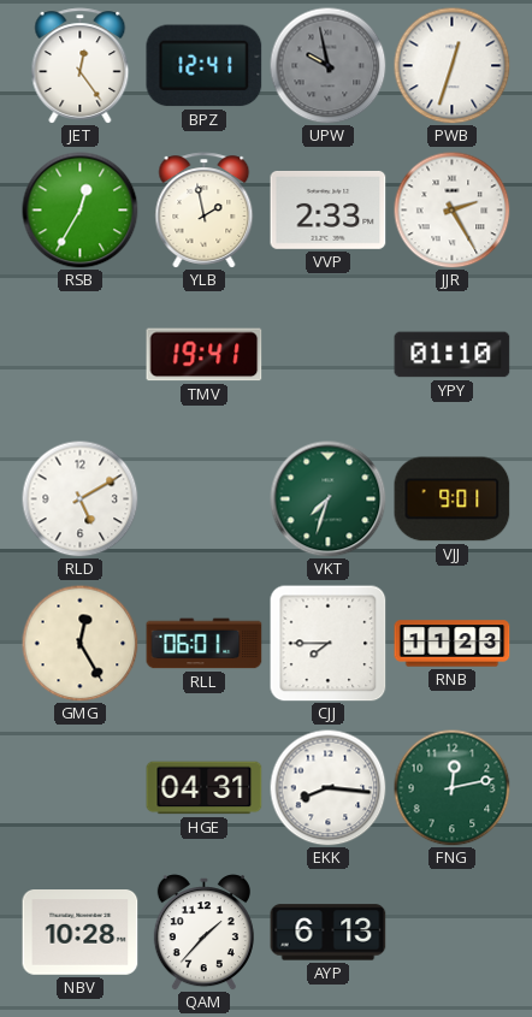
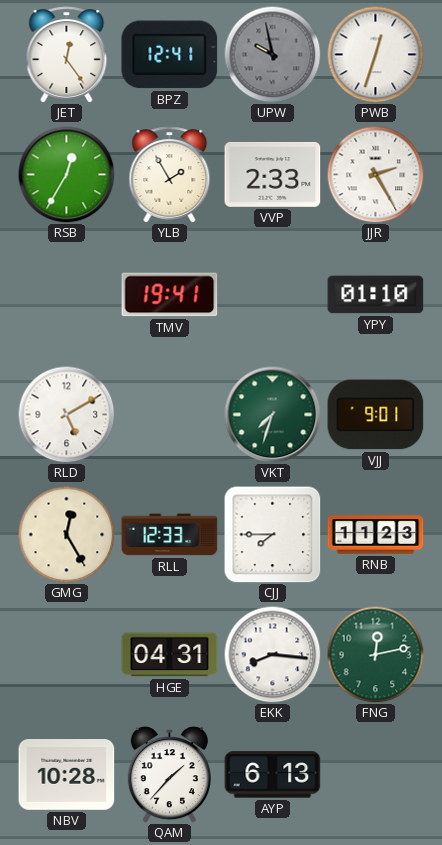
YLB: 1:58 -> 1:55 (170, 175)
RLL: 06:01 -> 12:33 (170, 535)
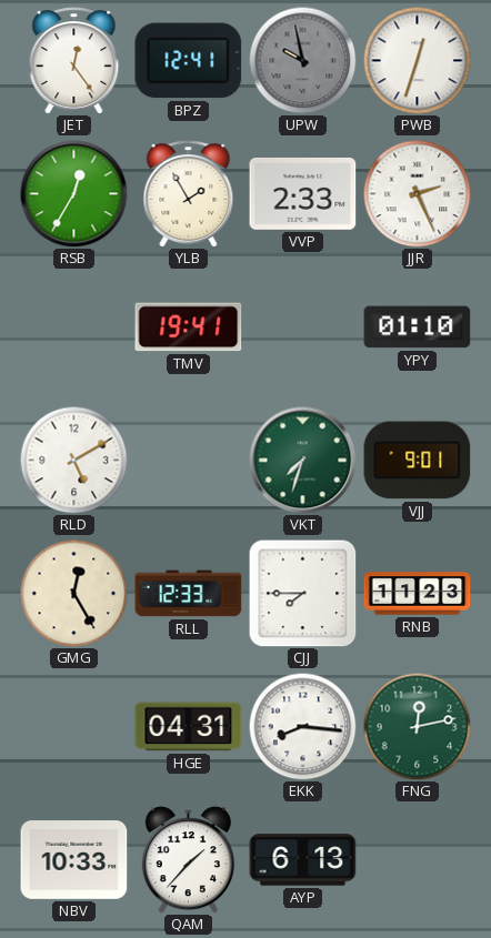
JJR: 2:25 -> 2:26 (417, 193)
NBV: 10:28 -> 10:33 (74, 860)
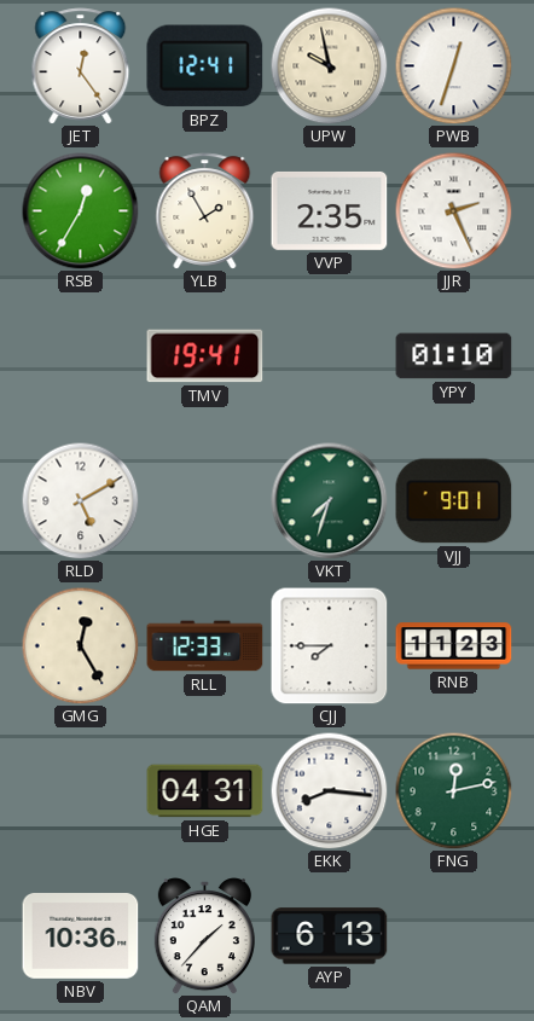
UPW dial: grey -> cream (329, 65)
VVP: 2:33 -> 2:35 (330, 210)
NBV: 10:33 -> 10:36 (81, 936)
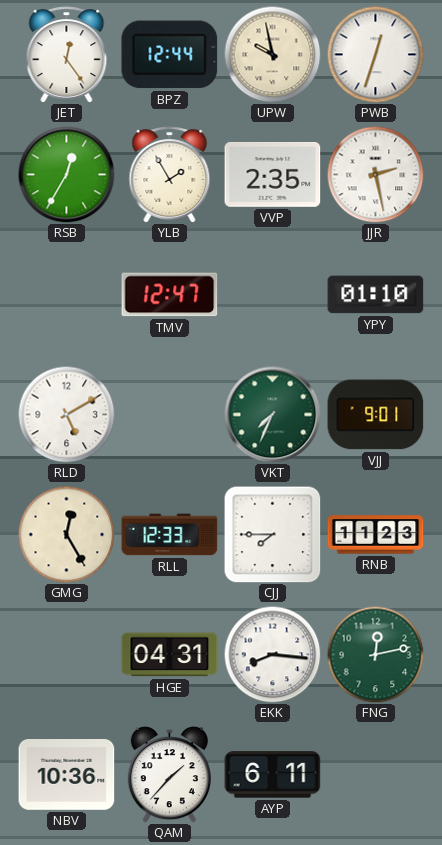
BPZ: 12:41 -> 12:44 (170, 55)
JJR: 2:26 -> 2:28 (375, 174)
TMV: 19:41 -> 12:47 (170, 295)
VKT: 7:33 -> 7:34 (273, 415)
AYP: 6:13 -> 6:11 (273, 775)
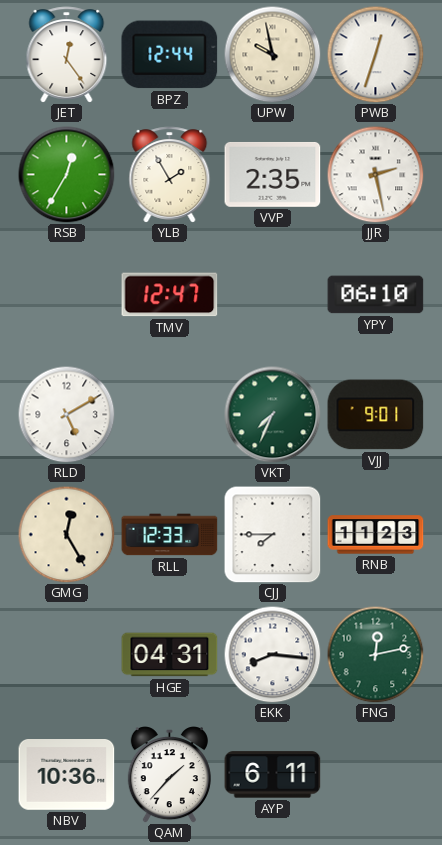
YPY: 01:10 -> 06:10 (376, 295)
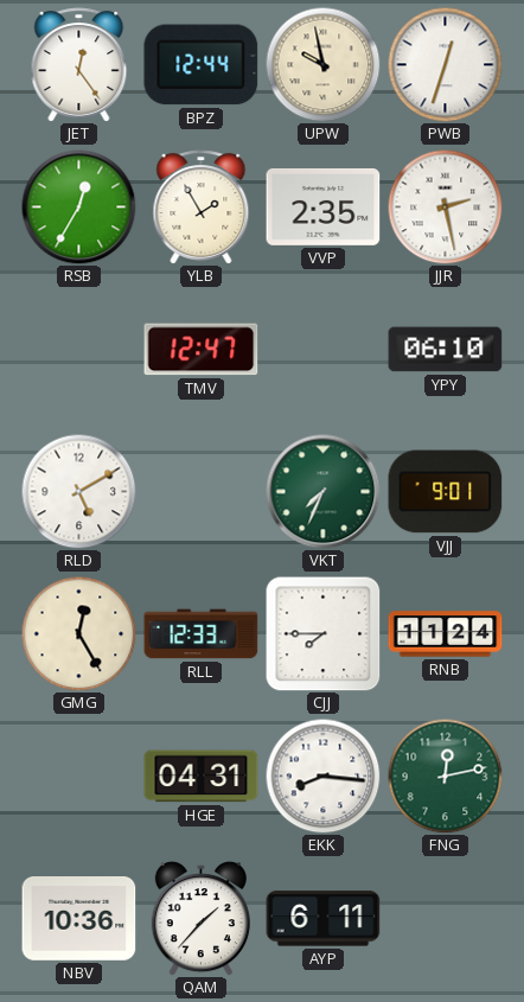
RNB: 11:23 -> 11:24 (446, 634)
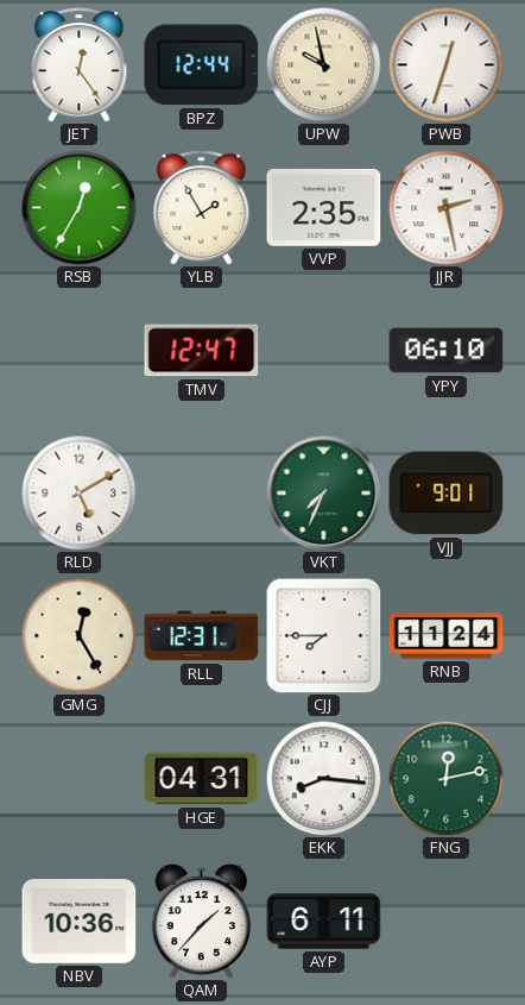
RLL: 12:33 -> 12:31 (202, 636)
